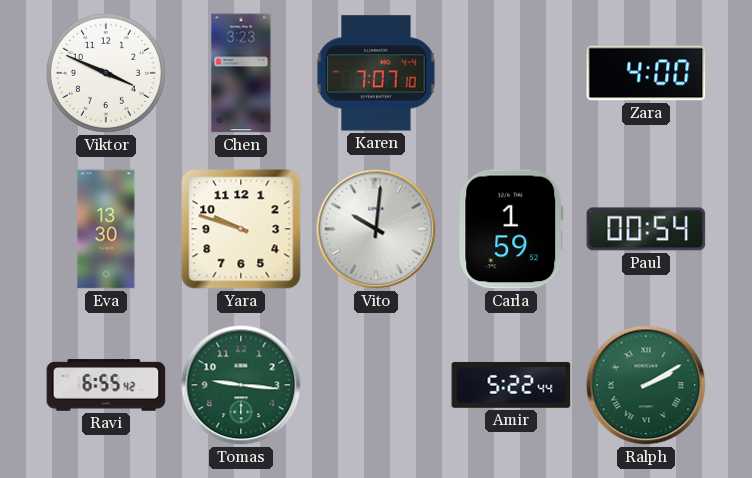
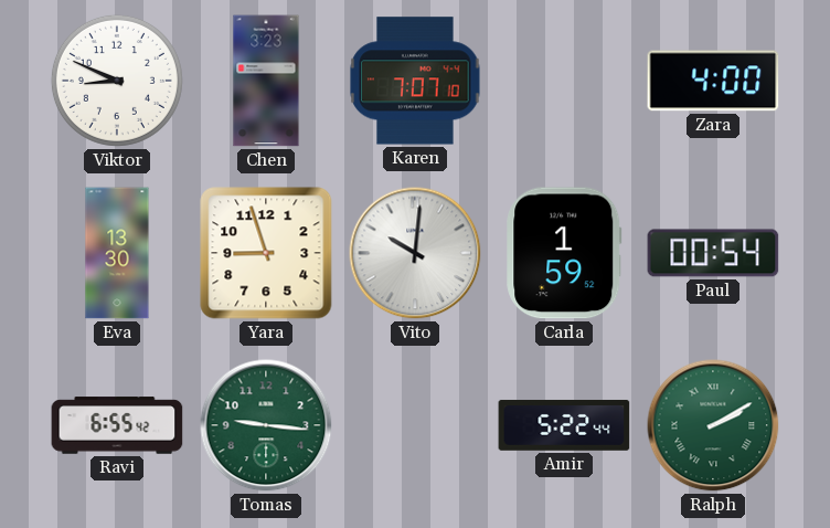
Viktor: 3:49 -> 8:49 (117, 81)
Yara: 9:48 -> 8:57 (266, 253)
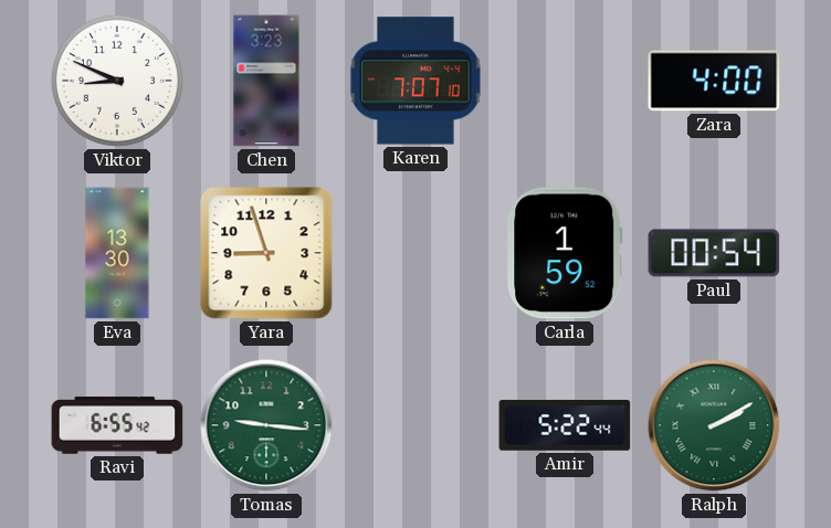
Vito: 10:01 -> none (415, 253)
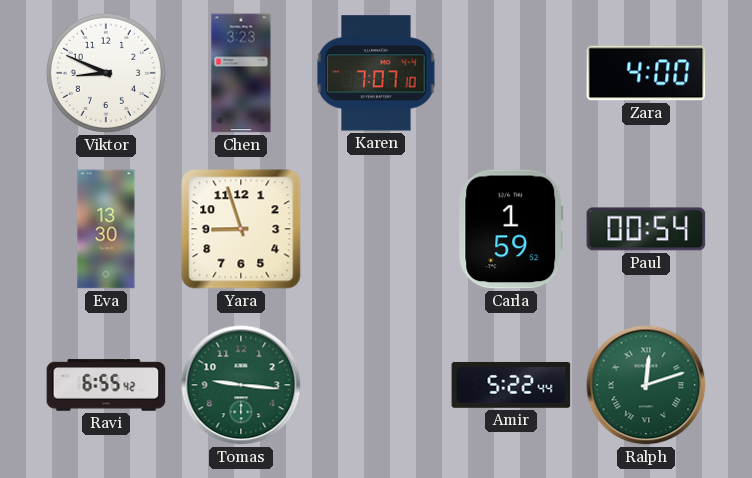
Ralph: 2:10 -> 12:12 (646, 385)
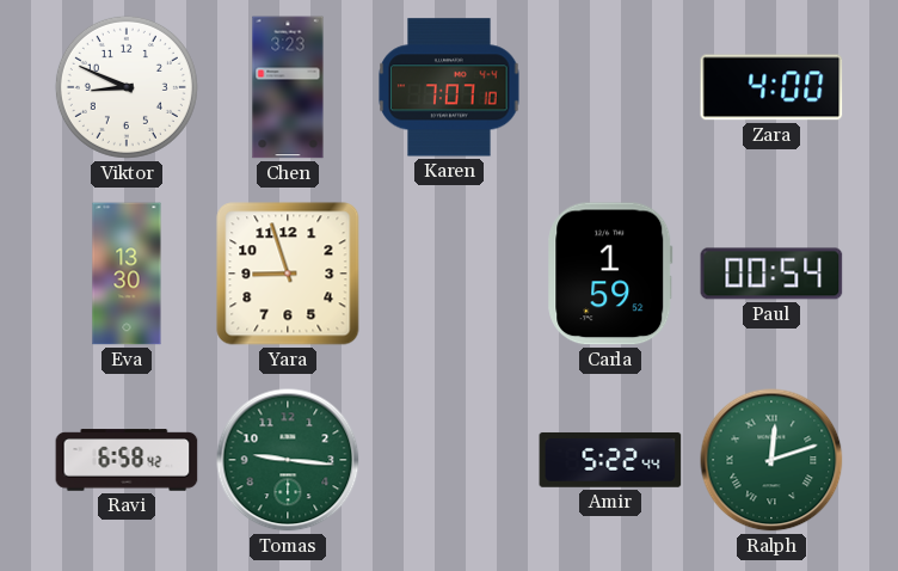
Ravi: 6:55 -> 6:58 (127, 460)
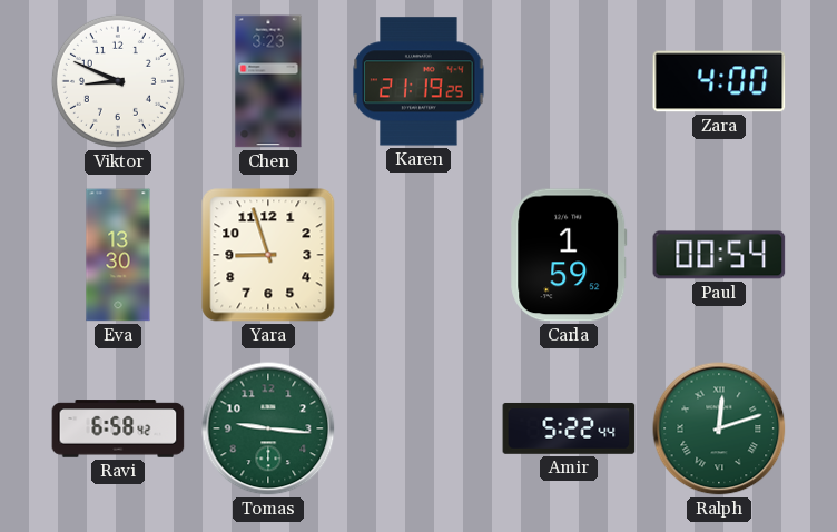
Karen: 7:07 -> 21:19 (418, 81)
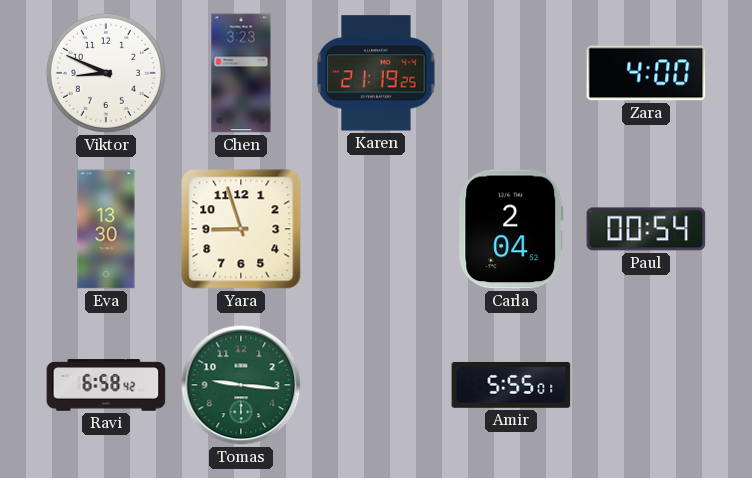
Carla: 1:59 -> 2:04 (511, 229)
Amir: 5:22 -> 5:55 (511, 385)
Ralph: 12:12 -> none (719, 428)
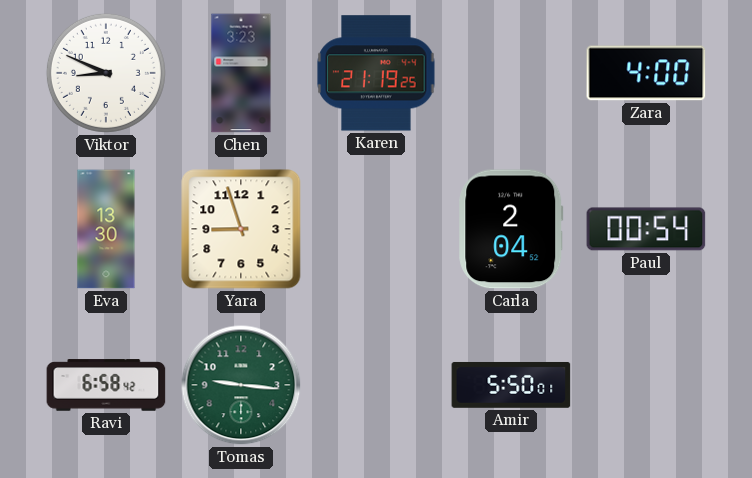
Amir: 5:55 -> 5:50 (511, 385)
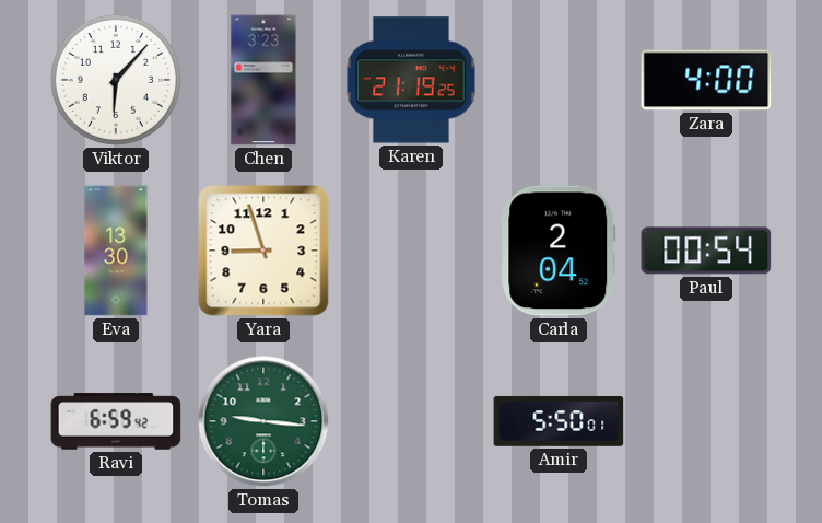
Viktor: 8:49 -> 6:07 (116, 80)
Ravi: 6:58 -> 6:59 (116, 421)
